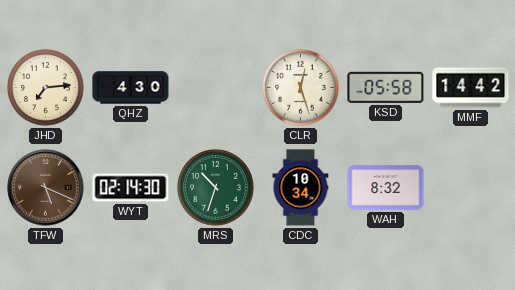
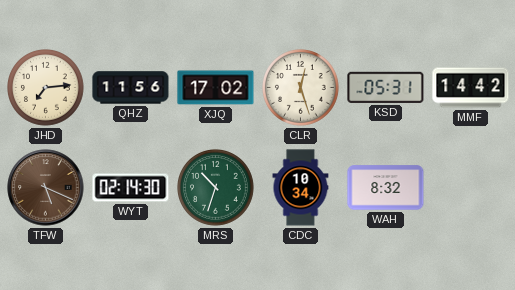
QHZ: 4:30 -> 11:56 (131, 88)
XJQ: none -> 17:02 (216, 88)
KSD: 05:58 -> 05:31 (386, 87)
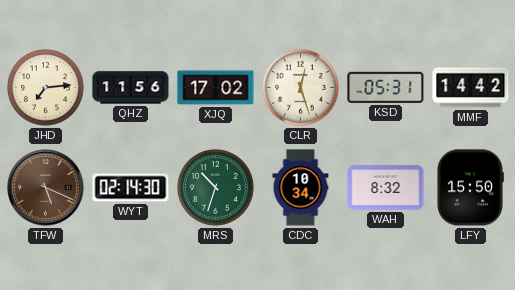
LFY: none -> 15:50 (470, 188)
